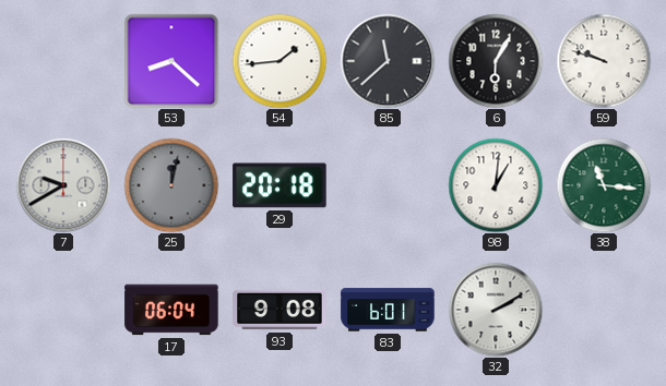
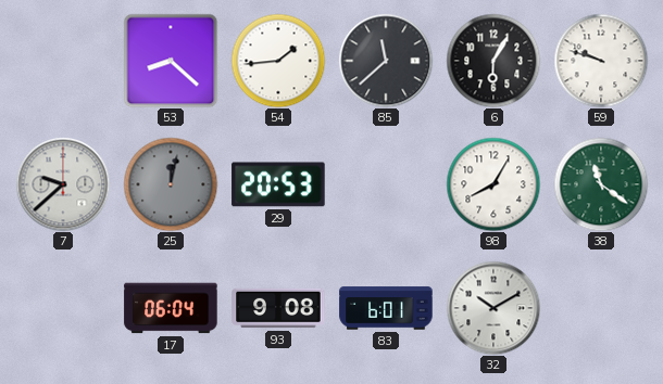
7: 9:40 -> 9:38 (63, 184)
29: 20:18 -> 20:53 (278, 184)
98: 1:01 -> 8:05 (493, 184)
38: 11:16 -> 11:21 (601, 184)
32: 2:10 -> 10:10 (493, 308)
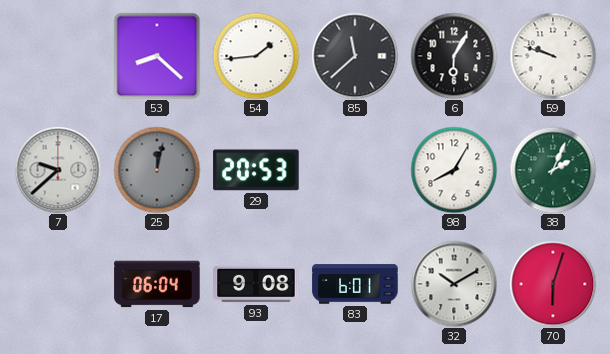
38: 11:21 -> 2:04 (553, 170)
70: none -> 6:03 (553, 284)
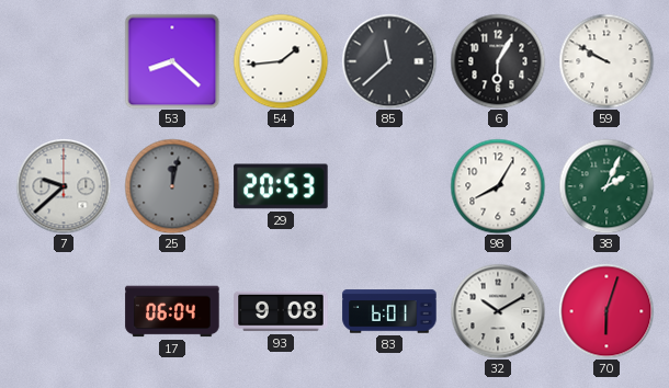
59: 9:48 -> 9:50 (606, 61)
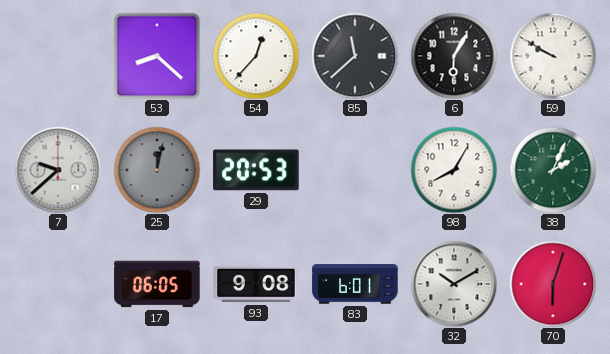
54: 1:44 -> 12:37 (256, 56)
17: 06:04 -> 06:05 (157, 284)
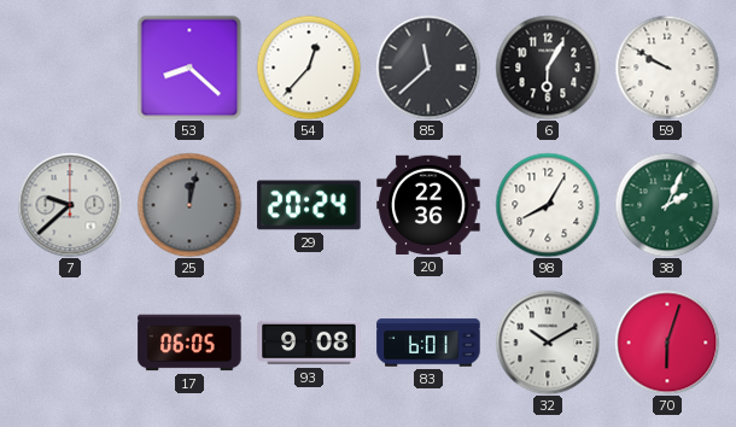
29: 20:53 -> 20:24 (309, 205)
20: none -> 22:36 (428, 205)
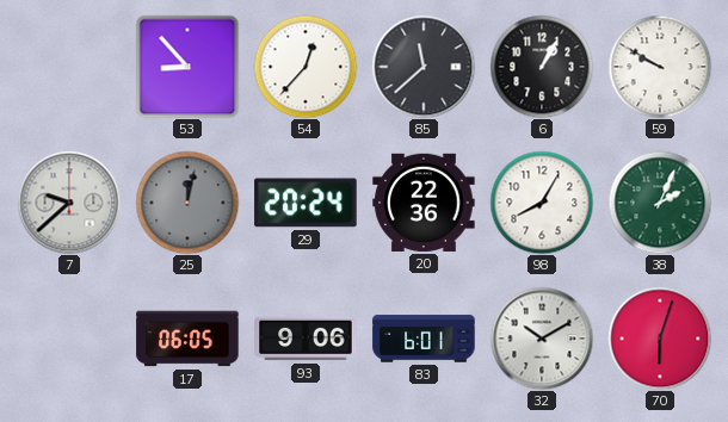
53: 8:22 -> 8:53 (187, 67)
6: 6:05 -> 1:05 (542, 67)
93: 9:08 -> 9:06 (306, 339)
